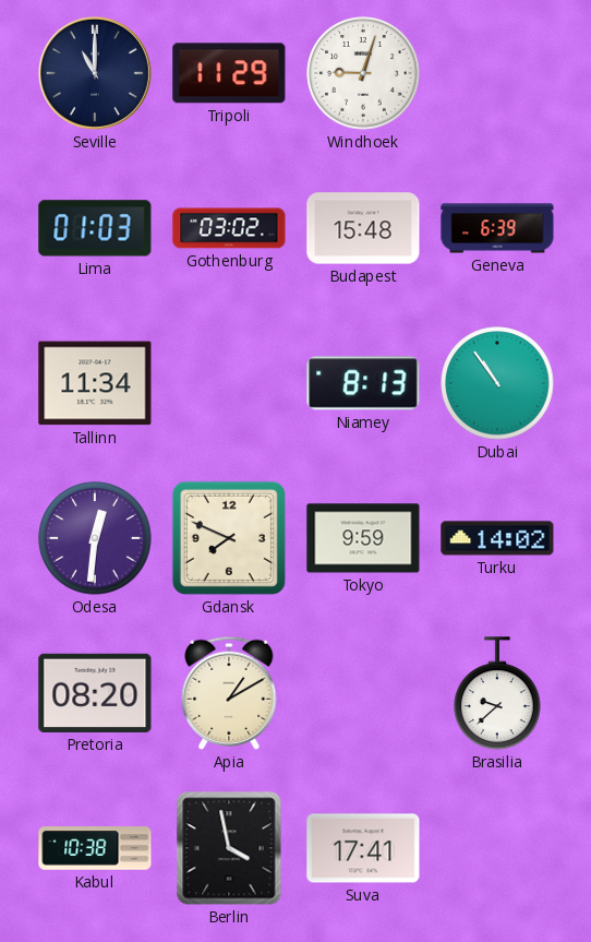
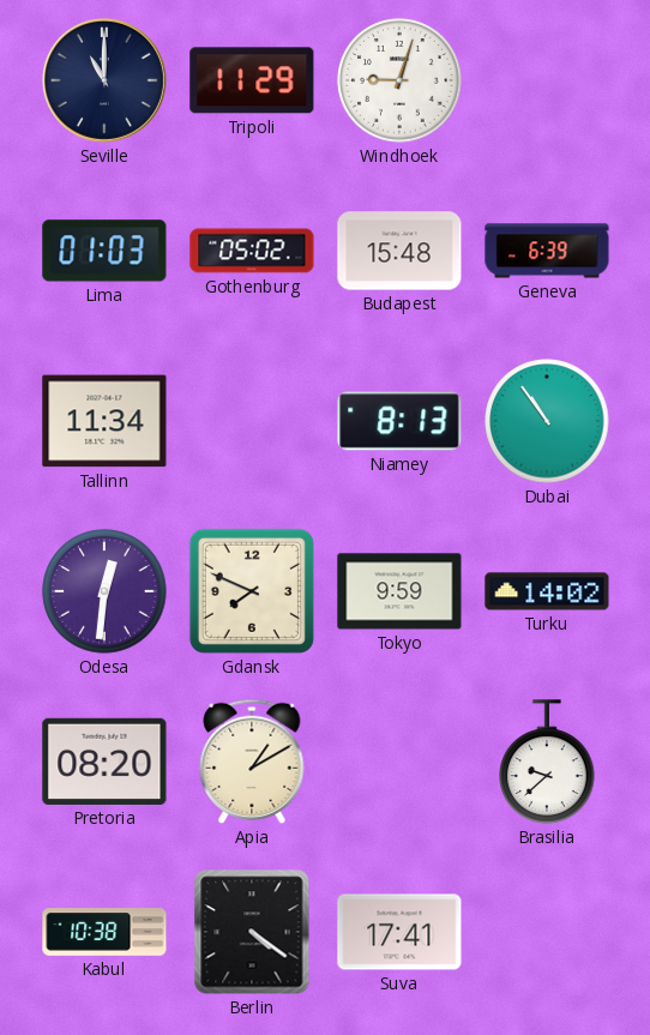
Gothenburg: 03:02 -> 05:02 (252, 251)
Berlin: 3:58 -> 4:21 (252, 932)
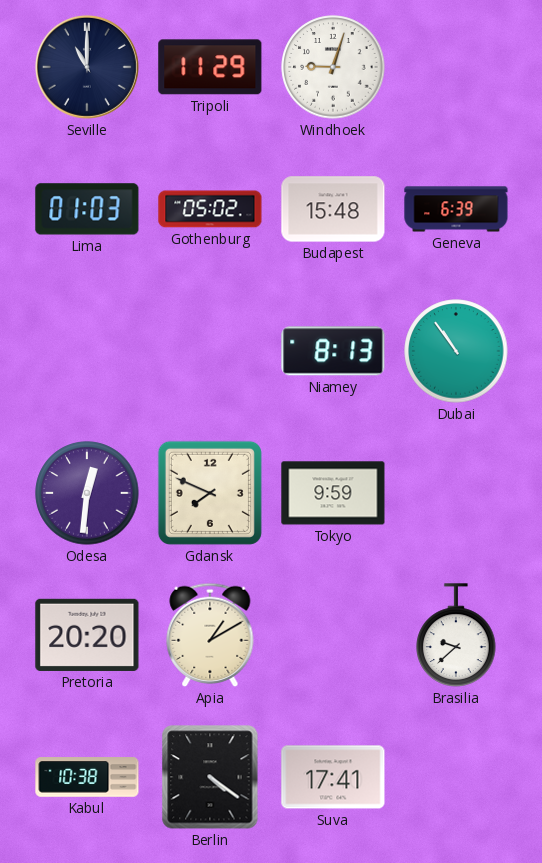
Tallinn: 11:34 -> none (104, 421)
Turku: 14:02 -> none (547, 591)
Pretoria: 08:20 -> 20:20 (87, 635)
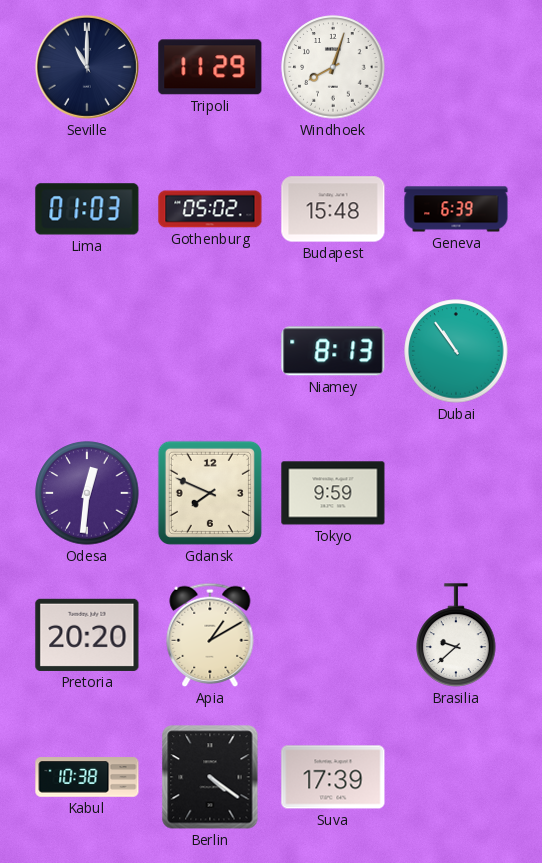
Windhoek: 9:03 -> 8:03 (333, 67)
Suva: 17:41 -> 17:39 (333, 777)
